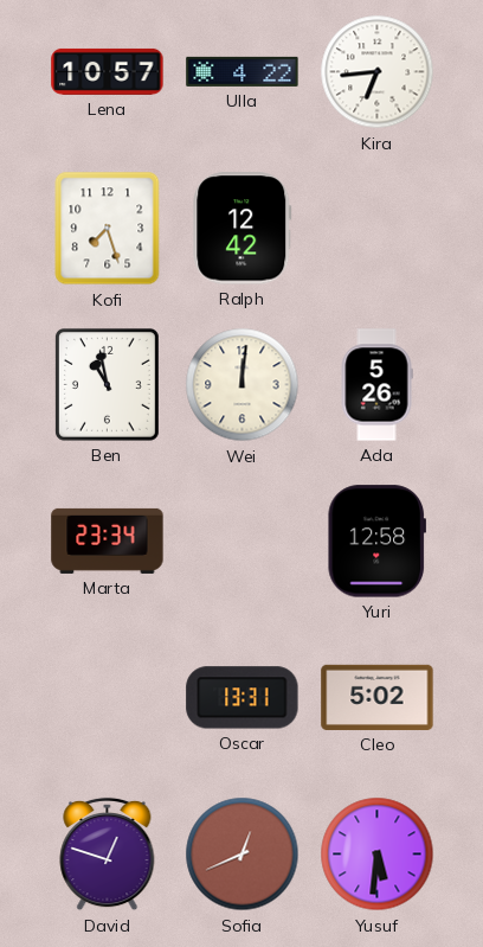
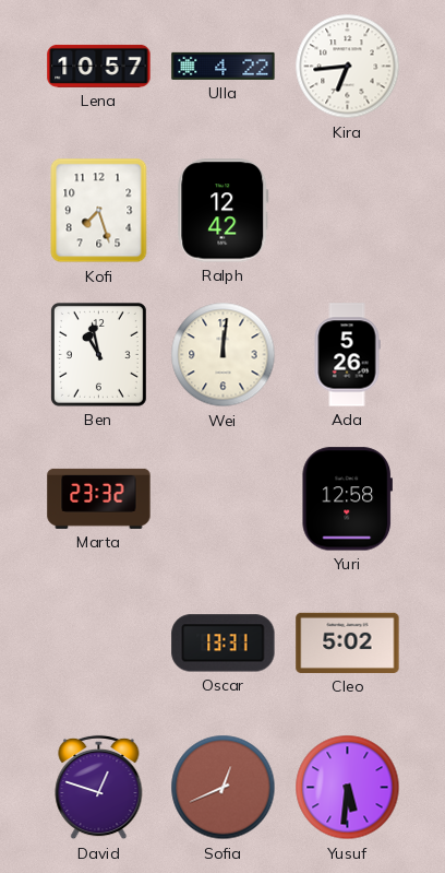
Marta: 23:34 -> 23:32 (99, 498)
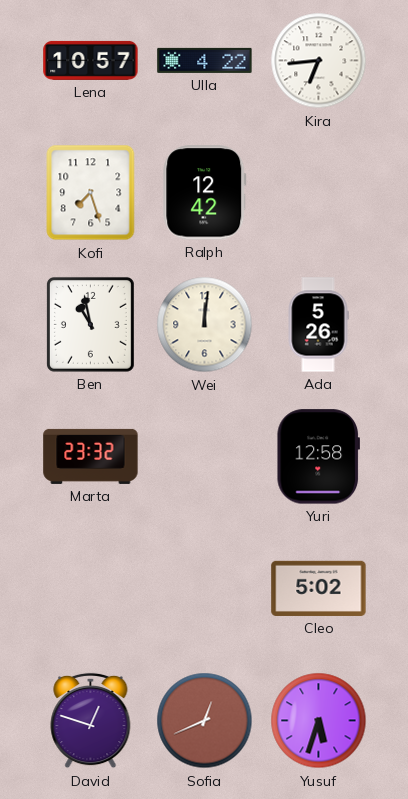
Oscar: 13:31 -> none (224, 644)
Yusuf: 5:31 -> 5:33 (319, 721)
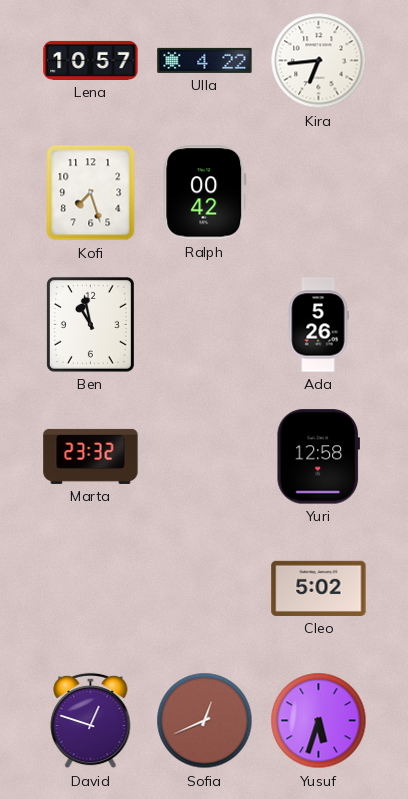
Ralph: 12:42 -> 00:42 (205, 193)
Wei: 12:01 -> none (205, 325)
